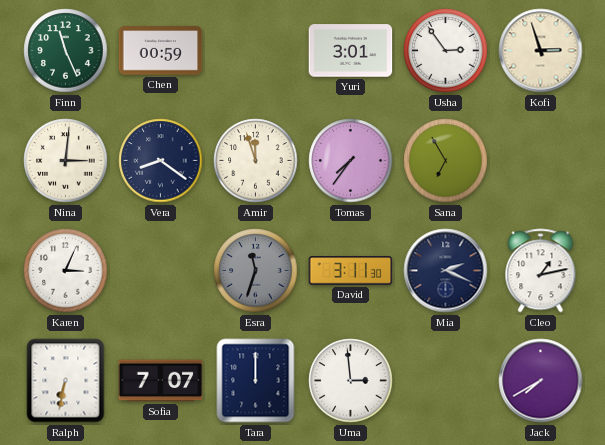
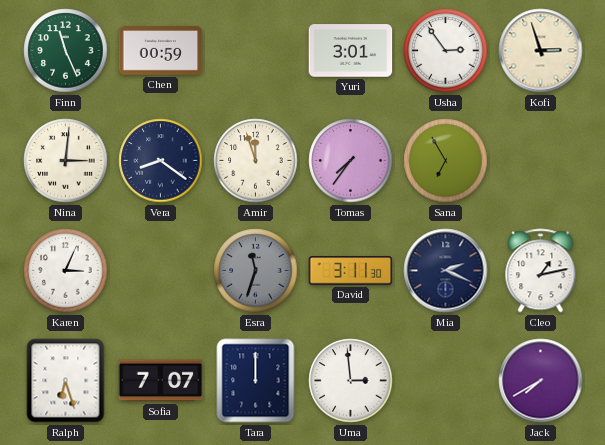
Ralph: 6:32 -> 6:27 (66, 381)
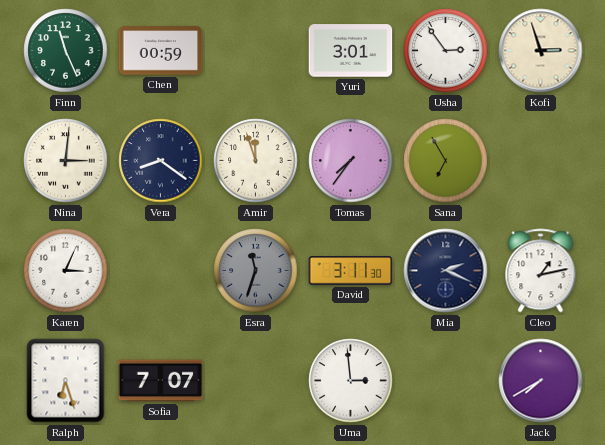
Tara: 12:00 -> none (256, 381)
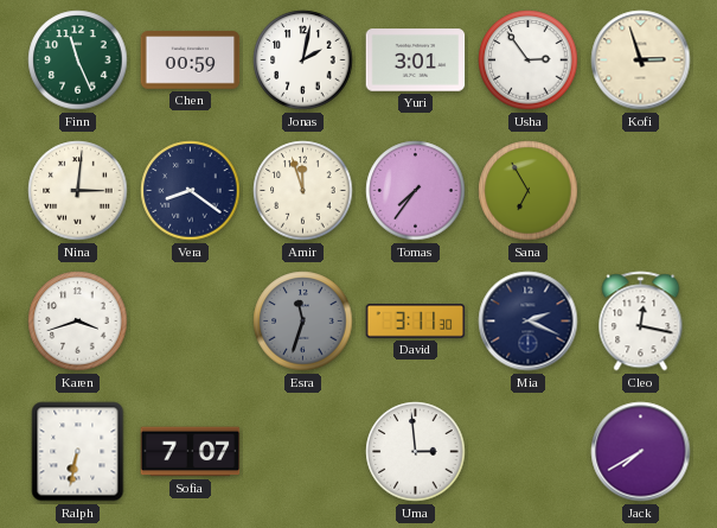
Jonas: none -> 2:02 (303, 61)
Karen: 3:04 -> 3:42 (78, 322)
Cleo: 1:13 -> 12:17 (641, 322)
Ralph: 6:27 -> 6:32 (78, 452)
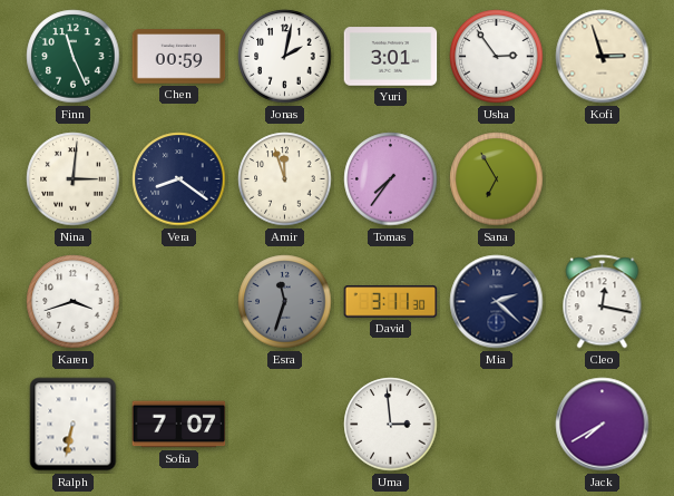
Mia: 2:19 -> 2:22 (497, 302)
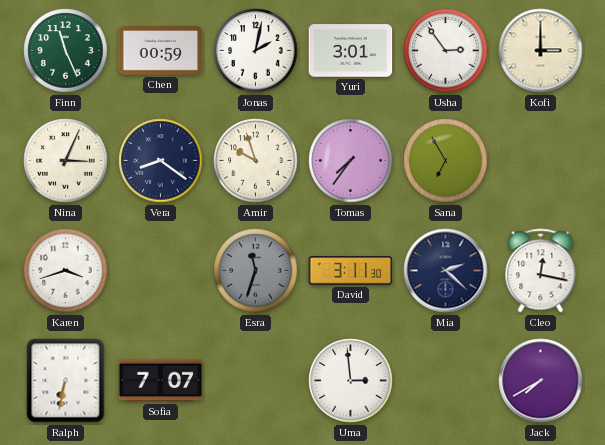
Kofi: 2:57 -> 3:00 (541, 51)
Nina: 3:01 -> 3:04 (66, 161)
Amir: 11:57 -> 9:57 (256, 161)
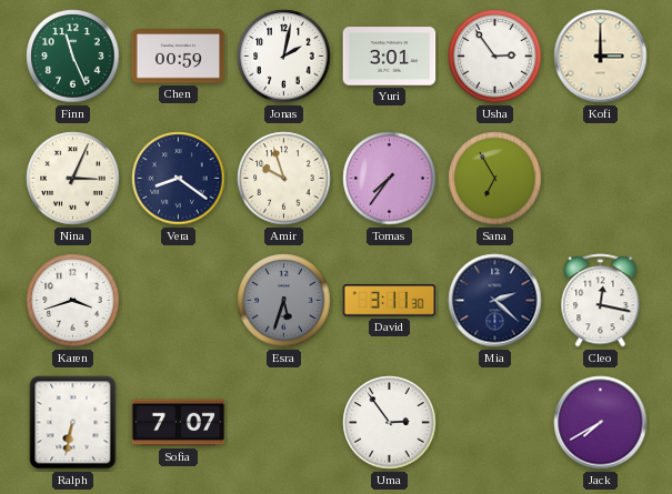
Esra: 11:33 -> 5:33 (284, 301)
Uma: 2:59 -> 2:54 (390, 423)
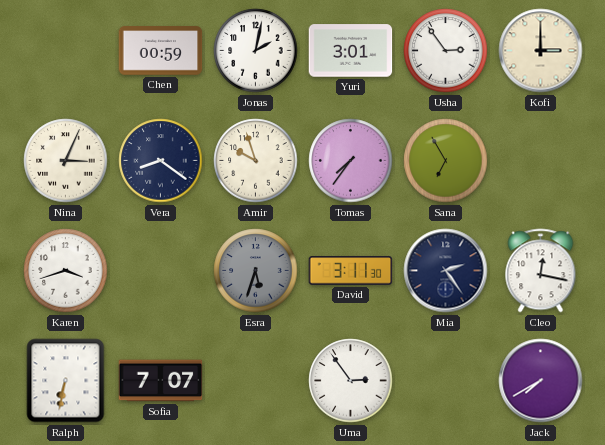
Finn: 11:26 -> none (73, 57)
Mia: 2:22 -> 2:24 (446, 271)
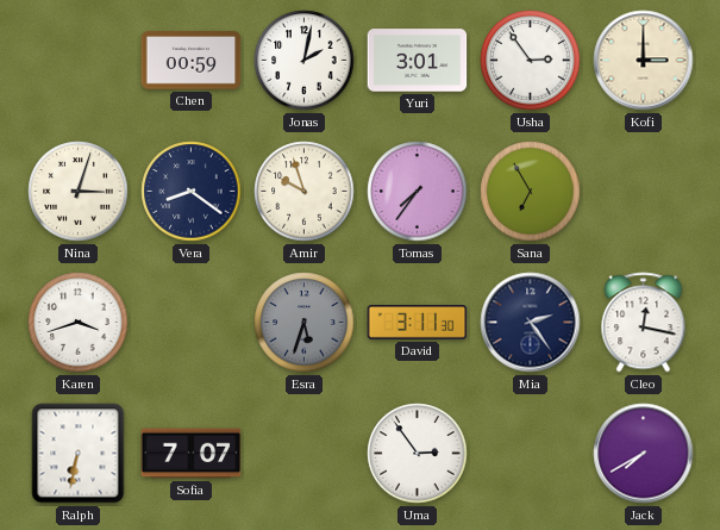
Nina: 3:04 -> 3:03 (79, 192)
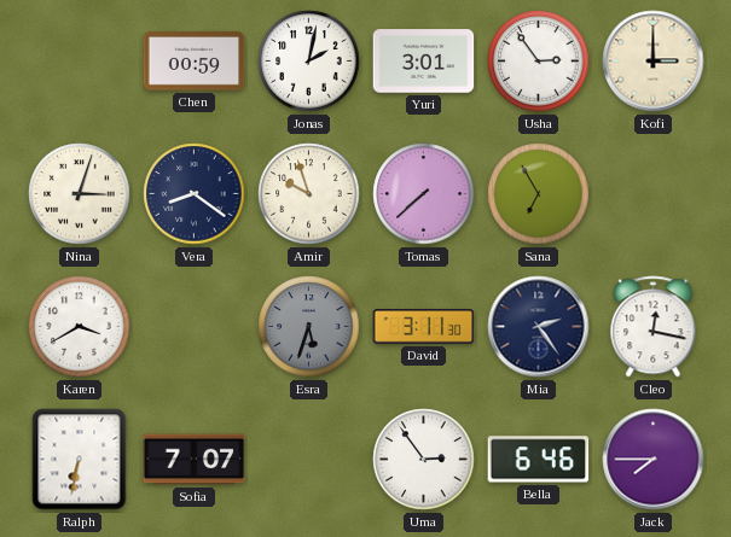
Tomas: 7:36 -> 7:38 (424, 194)
Karen: 3:42 -> 3:40 (80, 327)
Bella: none -> 6:46 (539, 460)
Jack: 7:40 -> 7:45 (654, 460)
